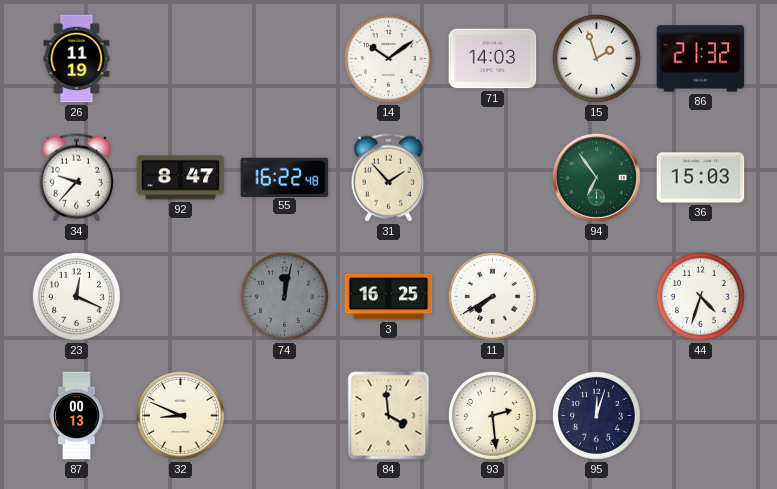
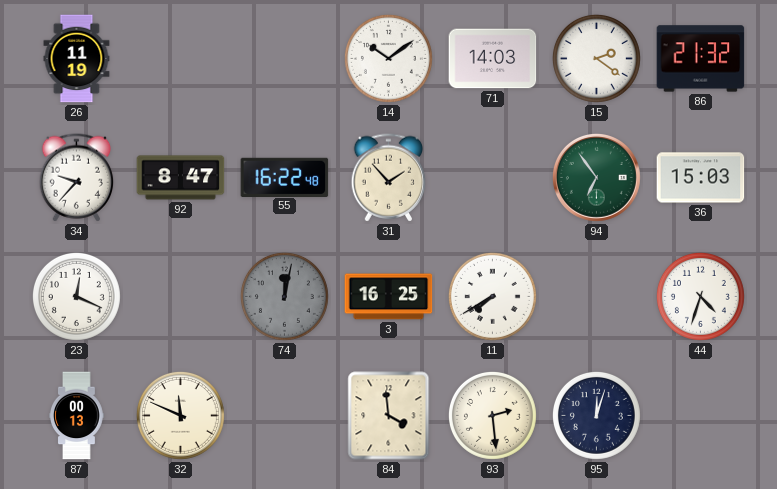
15: 1:57 -> 2:21 (596, 58)
32: 8:49 -> 11:49 (180, 415)
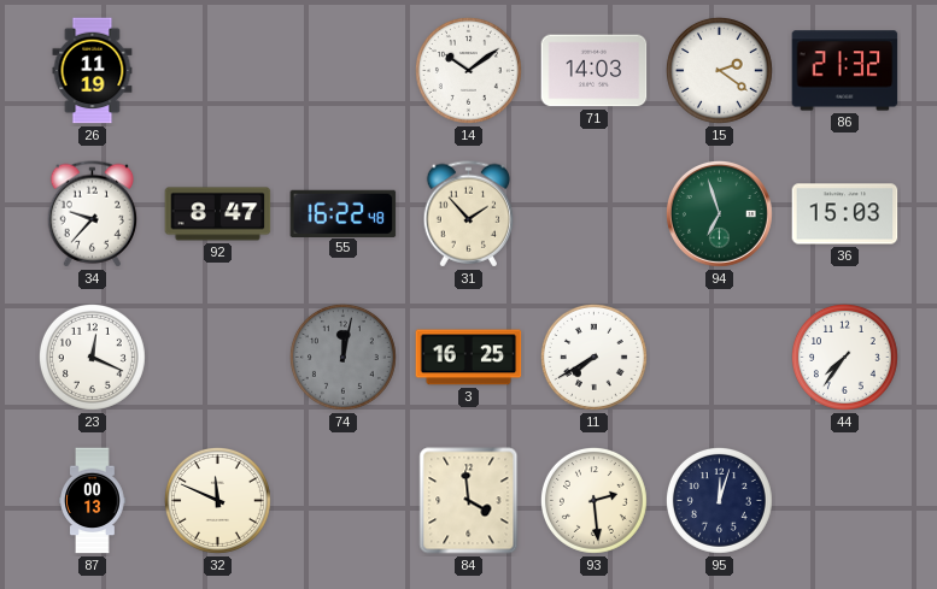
94: 6:54 -> 6:57 (719, 213)
44: 4:33 -> 7:36 (844, 357)
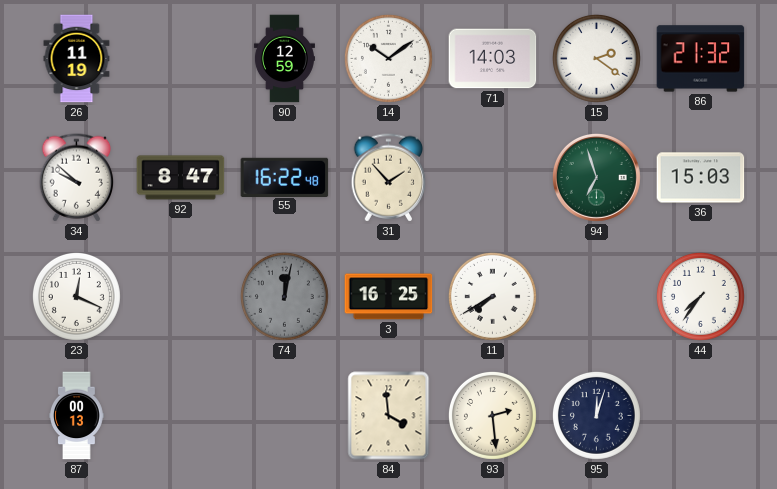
90: none -> 12:59 (284, 59)
34: 9:37 -> 9:52 (77, 178)
32: 11:49 -> none (217, 500)
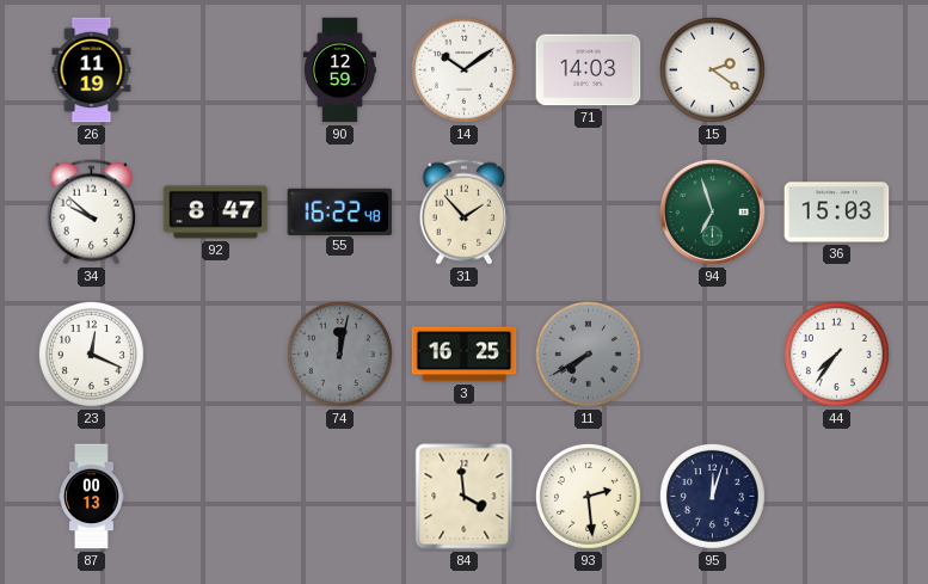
86: 21:32 -> none (701, 59)
11 dial: white -> grey (588, 354)
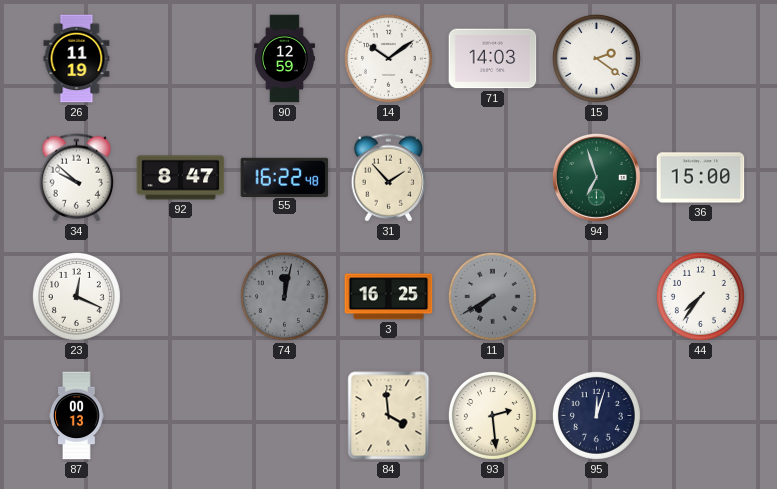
36: 15:03 -> 15:00 (701, 178)
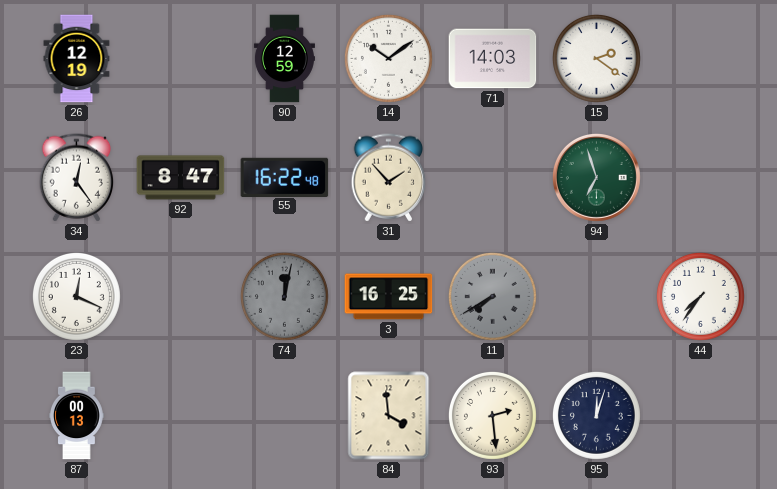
26: 11:19 -> 12:19 (77, 59)
34: 9:52 -> 12:24 (77, 178)
36: 15:00 -> none (701, 178)
